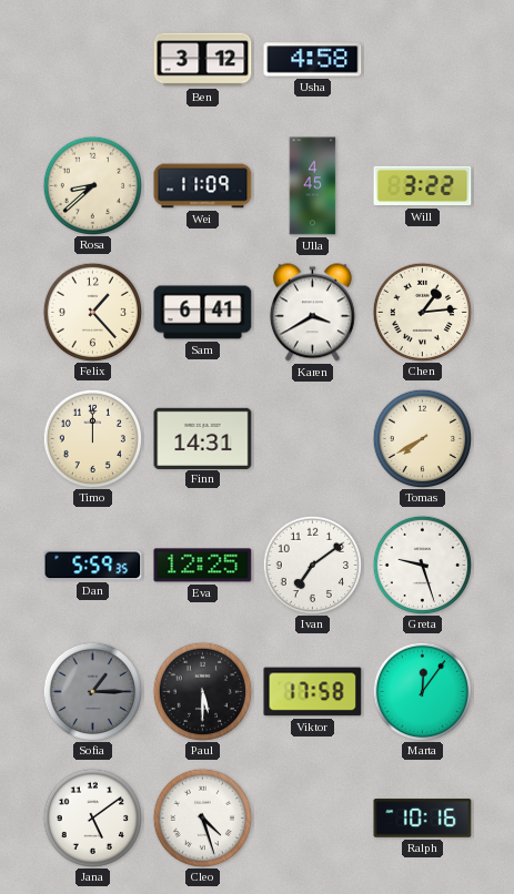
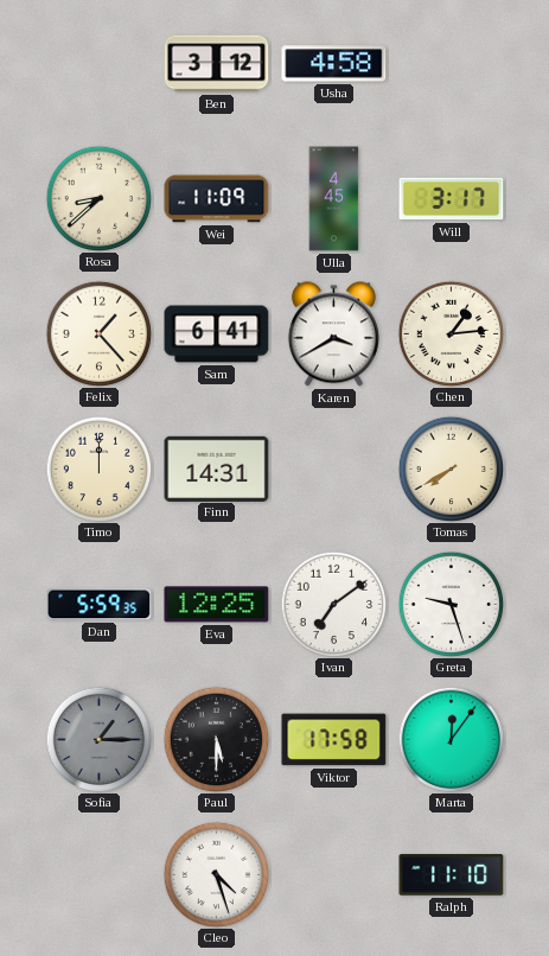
Will: 3:22 -> 3:17 (452, 199)
Jana: 5:09 -> none (92, 817)
Ralph: 10:16 -> 11:10 (452, 875)
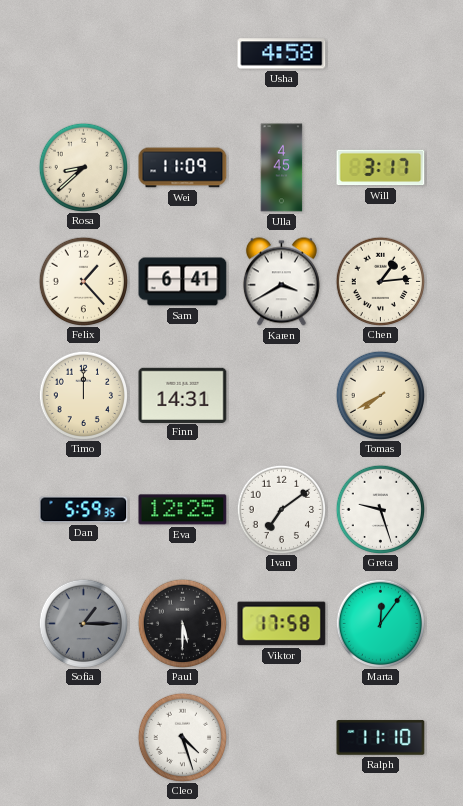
Ben: 3:12 -> none (217, 64)
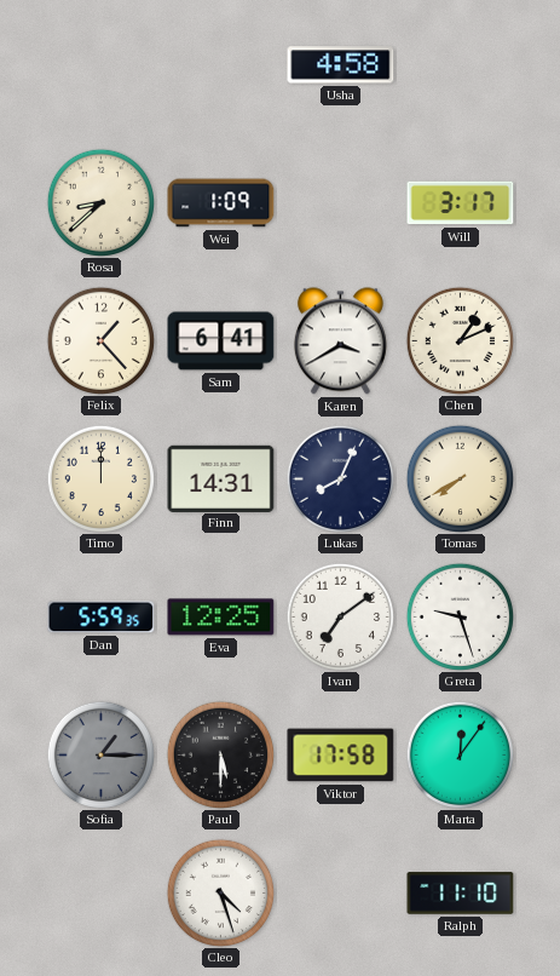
Wei: 11:09 -> 1:09 (221, 203)
Ulla: 4:45 -> none (282, 168)
Chen: 1:14 -> 1:11 (460, 340)
Lukas: none -> 8:04 (340, 478)
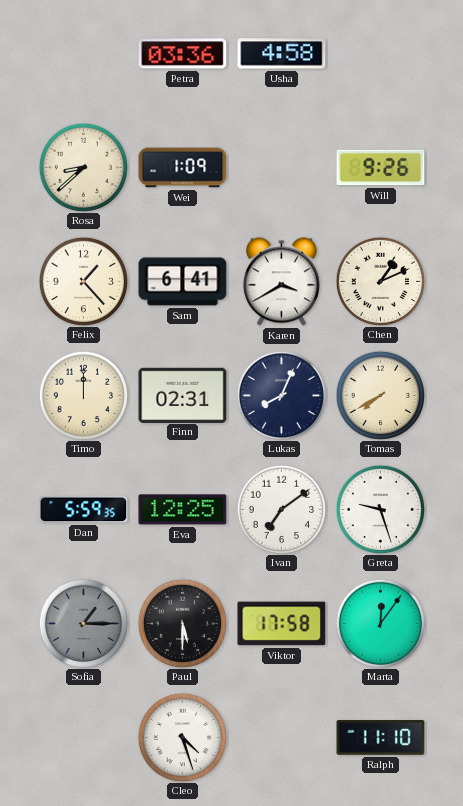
Petra: none -> 03:36 (183, 54)
Will: 3:17 -> 9:26 (381, 168)
Finn: 14:31 -> 02:31 (183, 395)
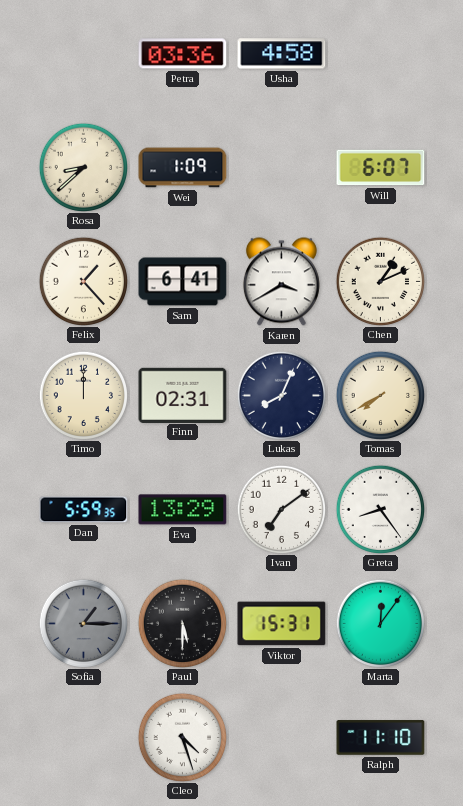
Will: 9:26 -> 6:07 (381, 168)
Eva: 12:25 -> 13:29 (183, 510)
Greta: 9:27 -> 8:24 (380, 509)
Viktor: 17:58 -> 15:31 (282, 624)
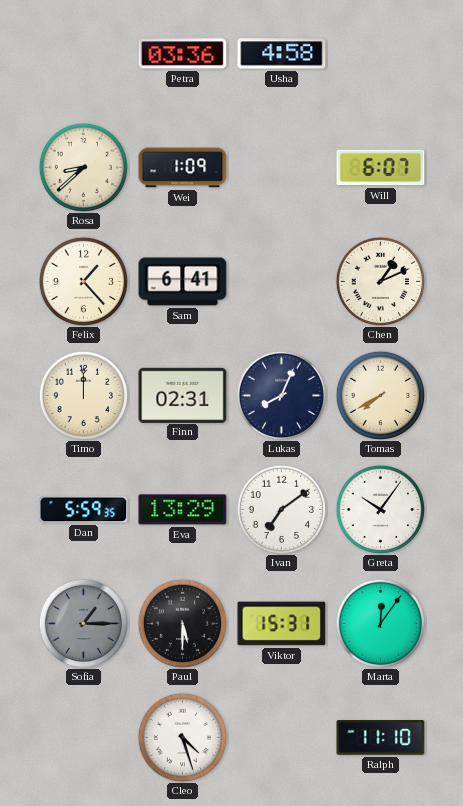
Karen: 3:40 -> none (281, 282)
Greta: 8:24 -> 10:06 (380, 509)
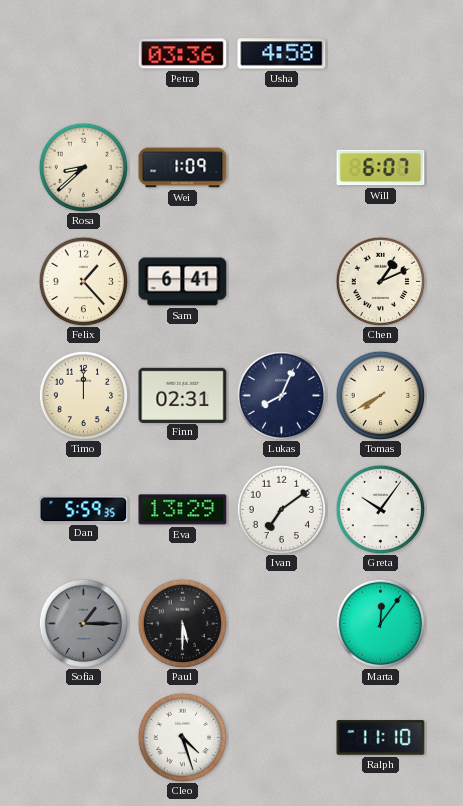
Viktor: 15:31 -> none (282, 624)
